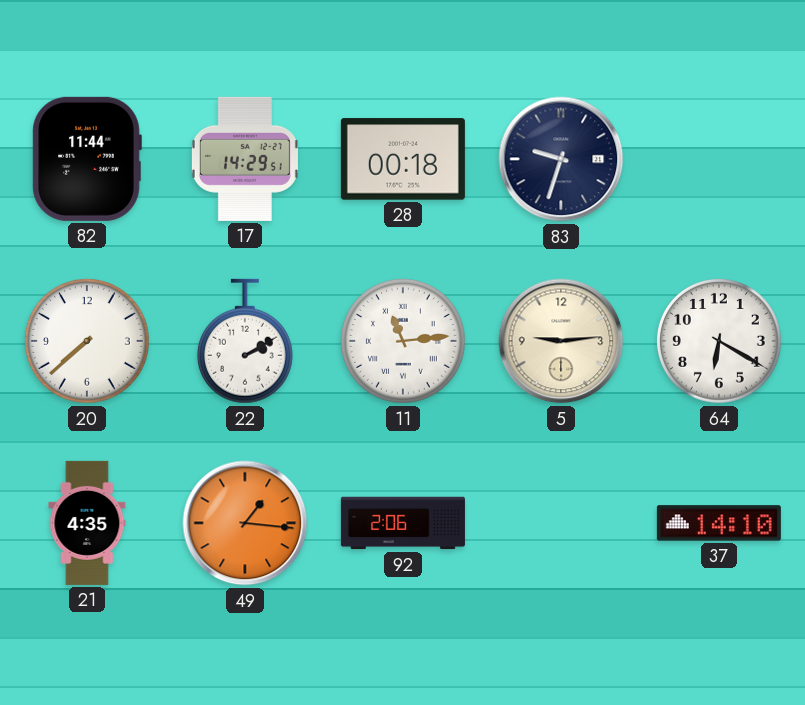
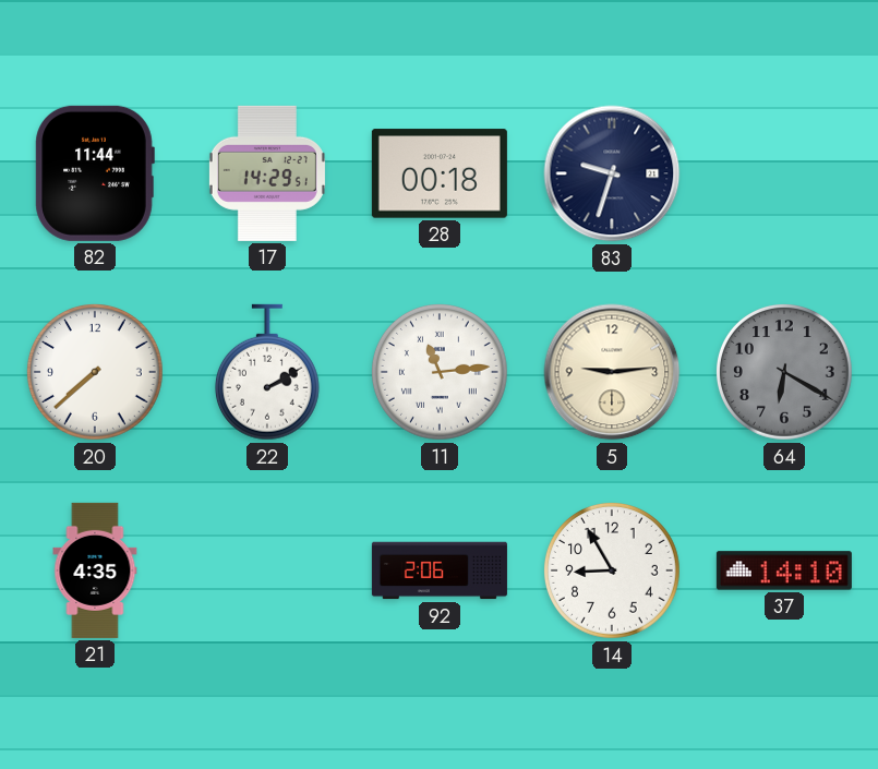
64 dial: white -> grey (784, 372)
49: 1:16 -> none (245, 523)
14: none -> 8:55 (612, 570)
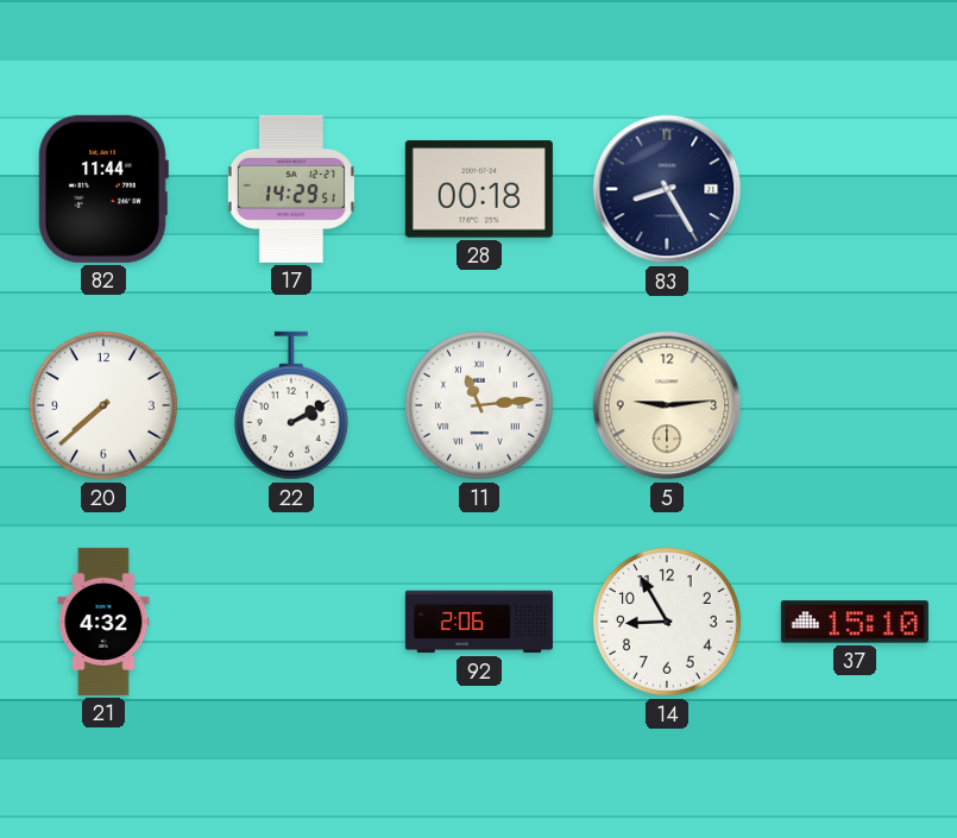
83: 9:33 -> 8:25 (667, 189)
64: 6:20 -> none (784, 372)
21: 4:35 -> 4:32 (103, 622)
37: 14:10 -> 15:10 (855, 622)
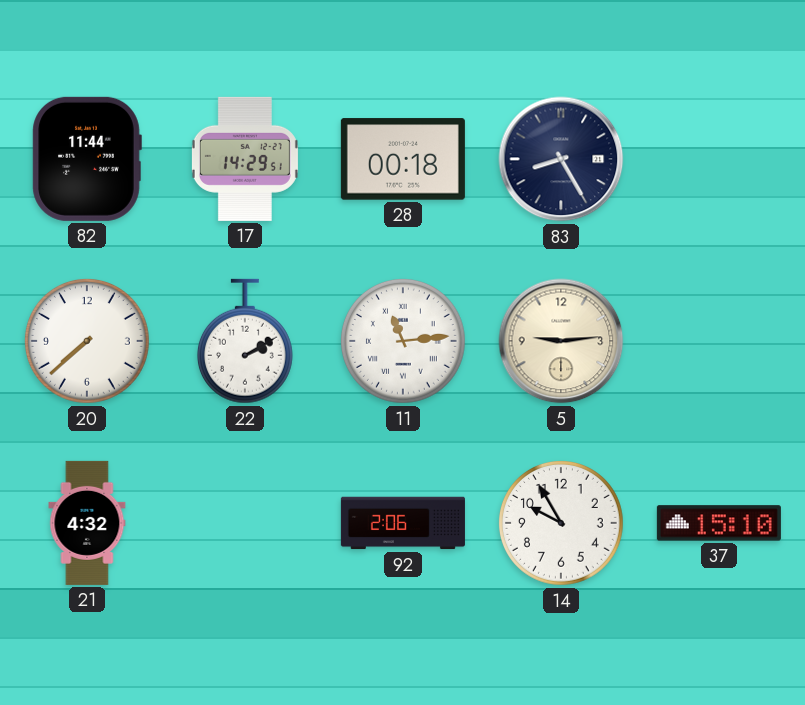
14: 8:55 -> 9:55 (561, 523)
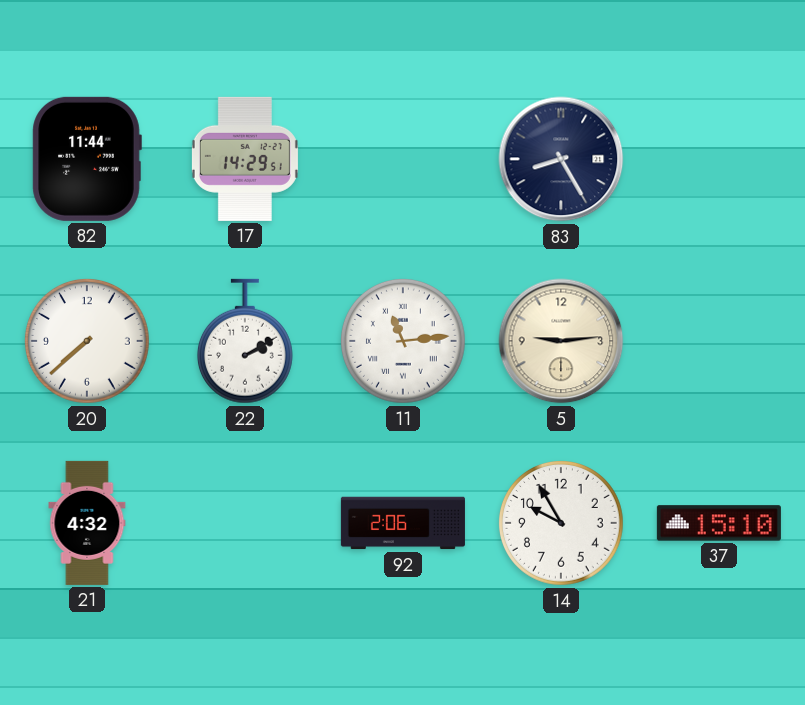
28: 00:18 -> none (403, 159)
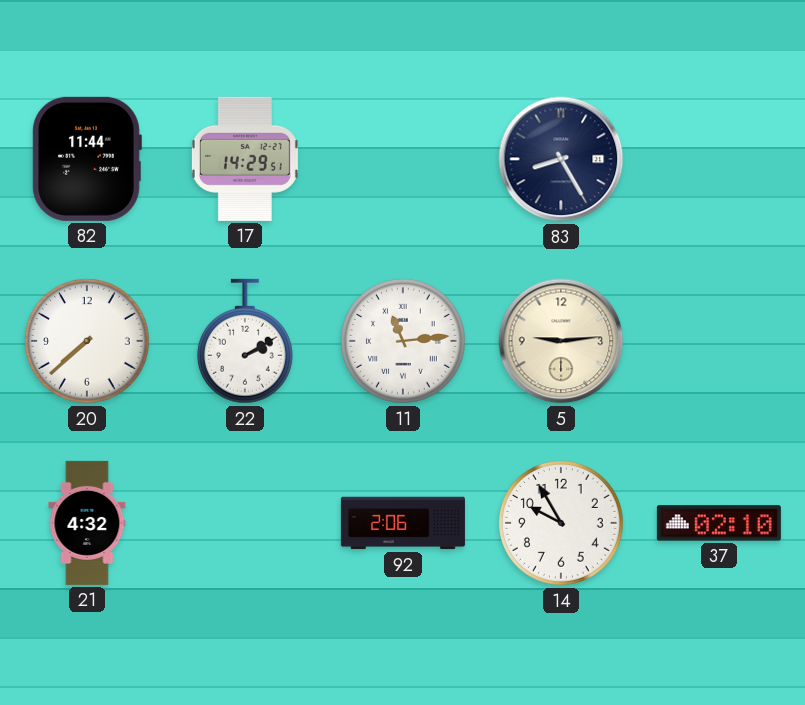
37: 15:10 -> 02:10 (719, 523)
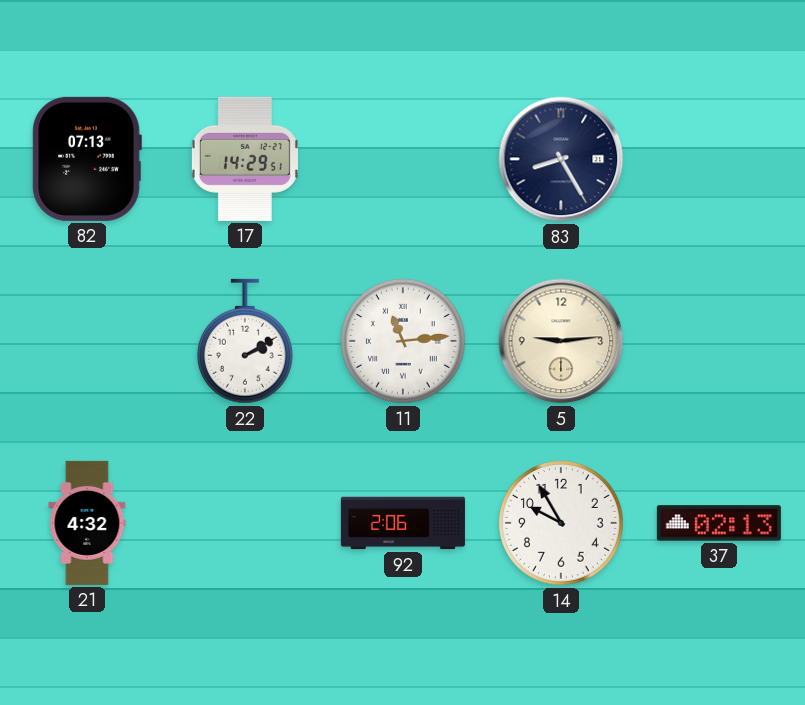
82: 11:44 -> 07:13 (87, 159)
20: 7:38 -> none (87, 341)
37: 02:10 -> 02:13 (719, 523)
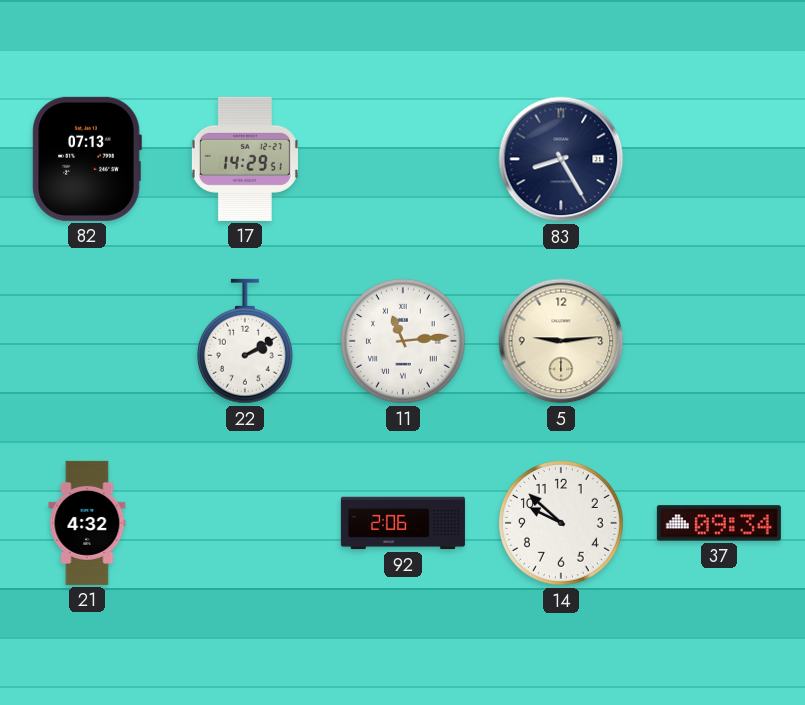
14: 9:55 -> 9:52 (561, 523)
37: 02:13 -> 09:34 (719, 523)
